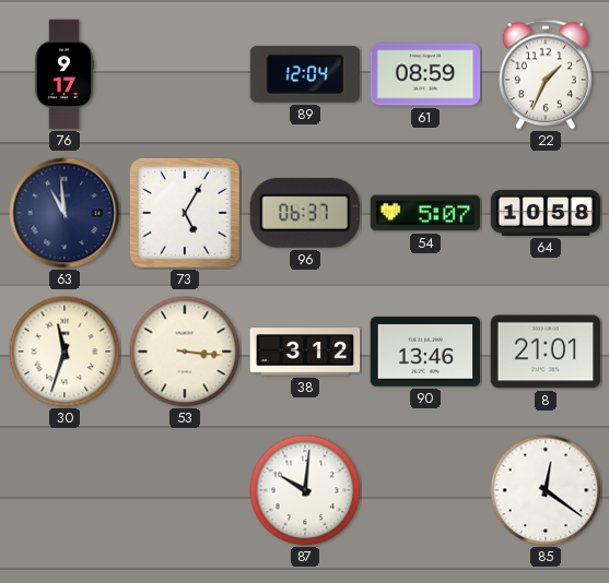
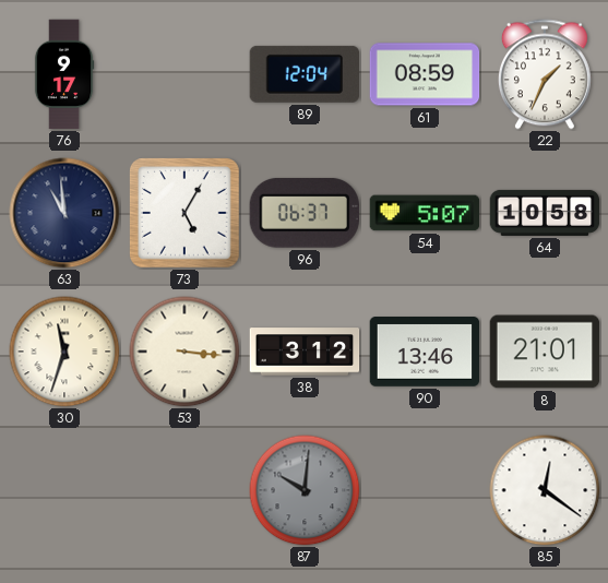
87 dial: white -> grey (305, 490)
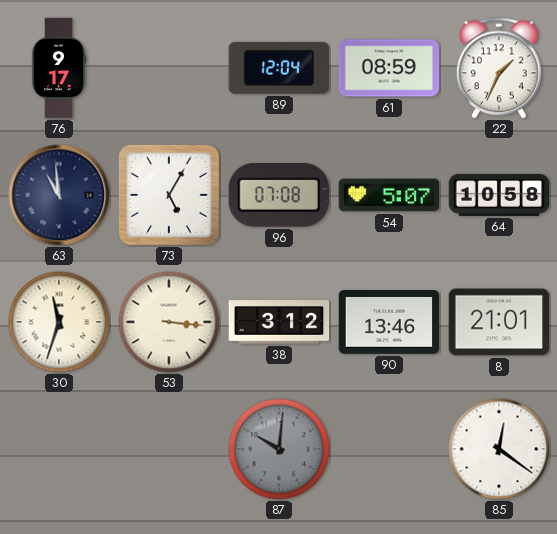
96: 06:37 -> 07:08 (279, 195)
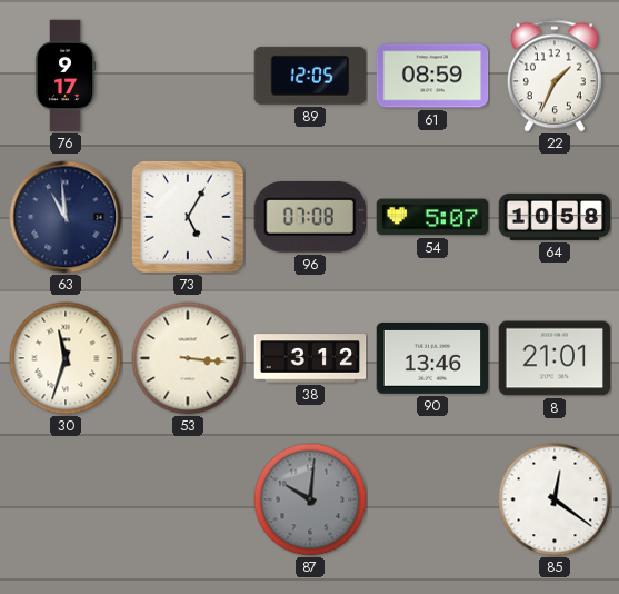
89: 12:04 -> 12:05 (309, 76)
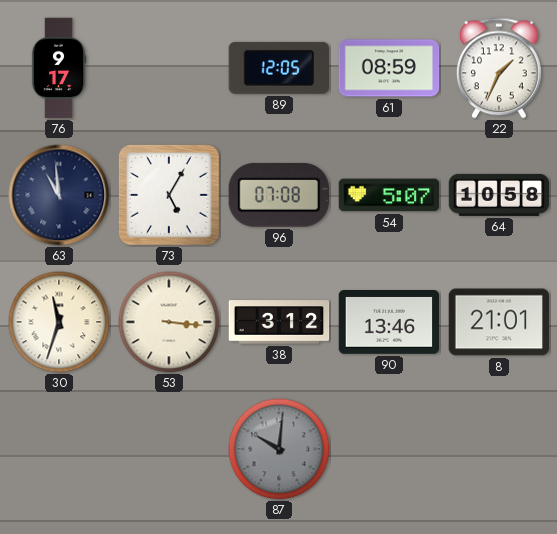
85: 12:21 -> none (555, 499)
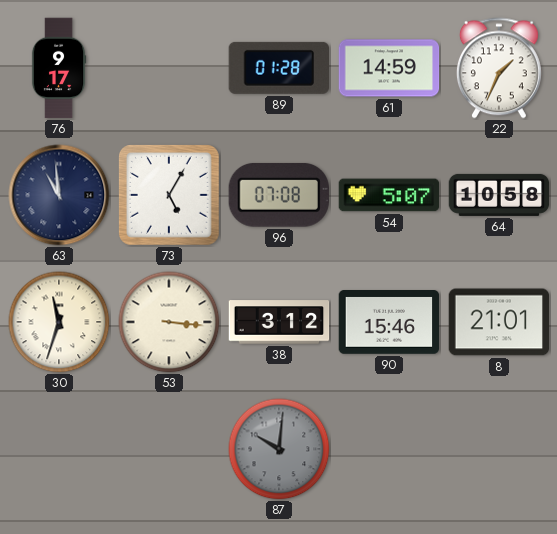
89: 12:05 -> 01:28 (278, 68)
61: 08:59 -> 14:59 (389, 68)
90: 13:46 -> 15:46 (389, 323)
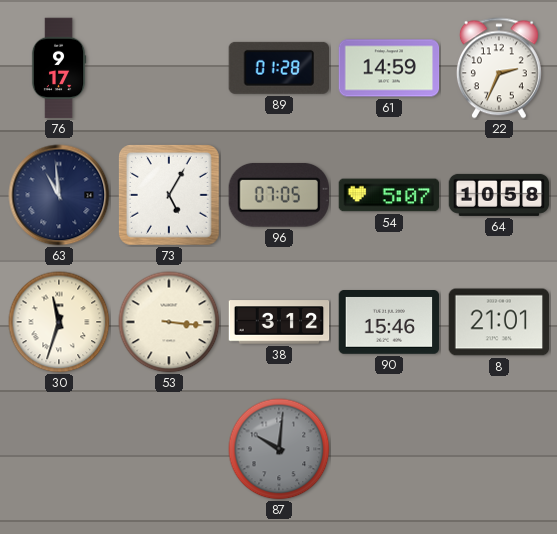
22: 1:34 -> 2:34 (499, 68)
96: 07:08 -> 07:05 (279, 195)
